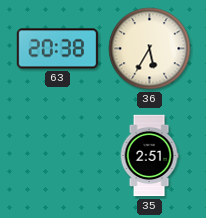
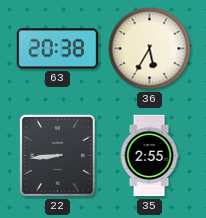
22: none -> 8:44 (57, 155)
35: 2:51 -> 2:55 (149, 156)
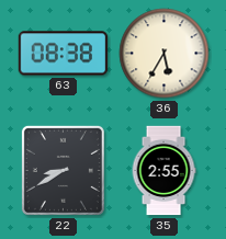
63: 20:38 -> 08:38 (64, 54)
22: 8:44 -> 8:40 (63, 170)
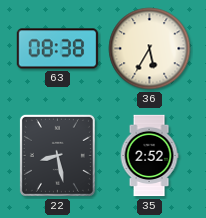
22: 8:40 -> 8:28 (57, 155)
35: 2:55 -> 2:52 (149, 156)
